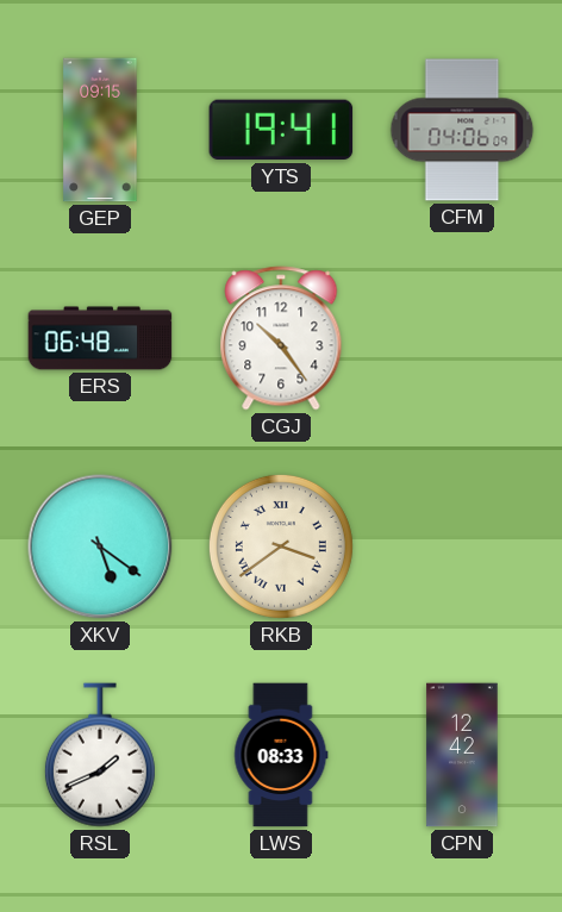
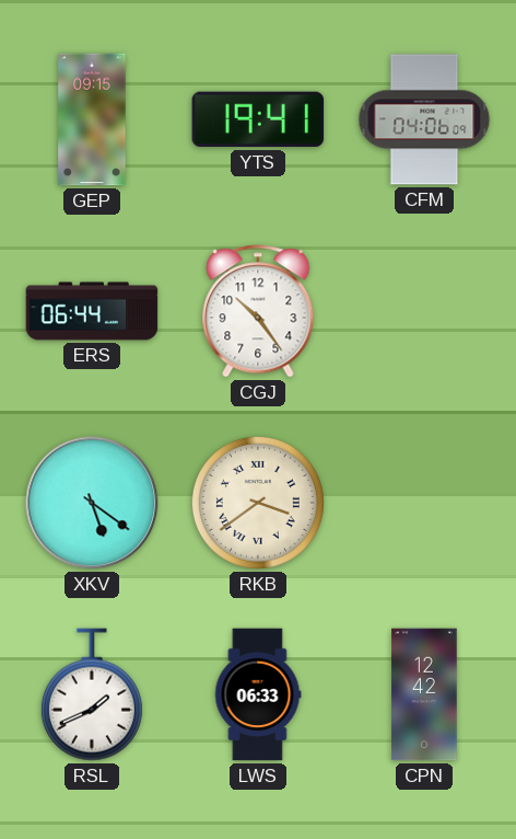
ERS: 06:48 -> 06:44 (92, 311)
LWS: 08:33 -> 06:33 (258, 694)
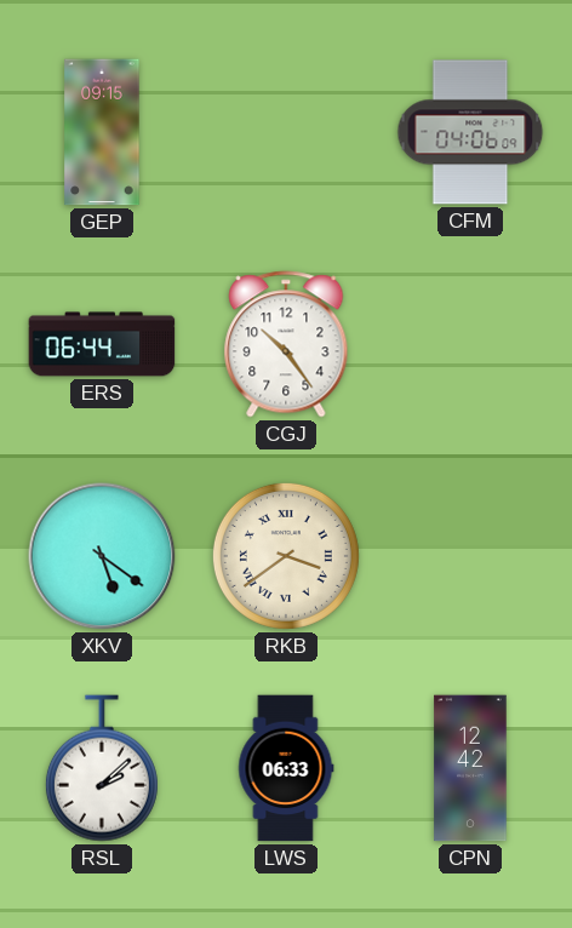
YTS: 19:41 -> none (258, 119)
RSL: 1:41 -> 2:08 (102, 768)
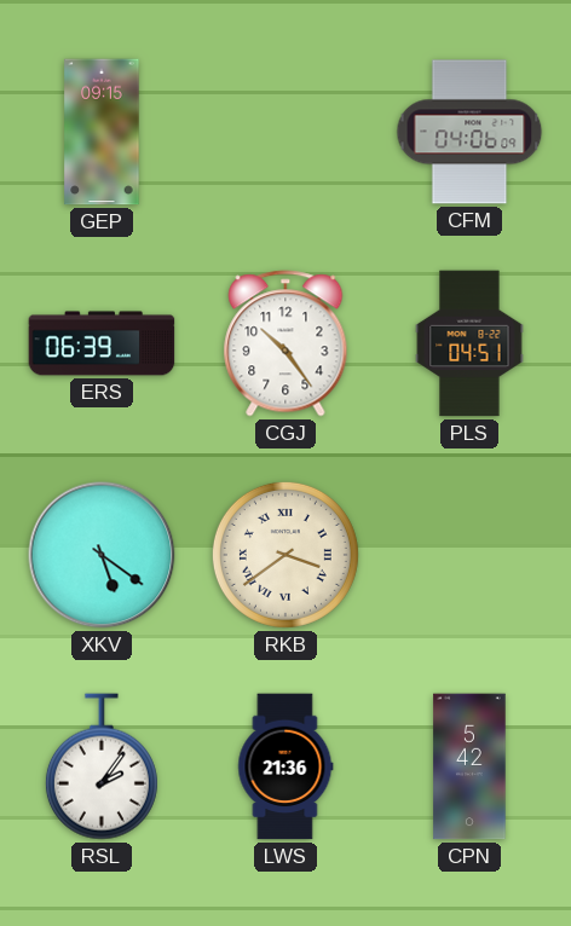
ERS: 06:44 -> 06:39 (102, 343)
PLS: none -> 04:51 (469, 343)
RSL: 2:08 -> 2:06 (102, 766)
LWS: 06:33 -> 21:36 (285, 766)
CPN: 12:42 -> 5:42 (469, 766)
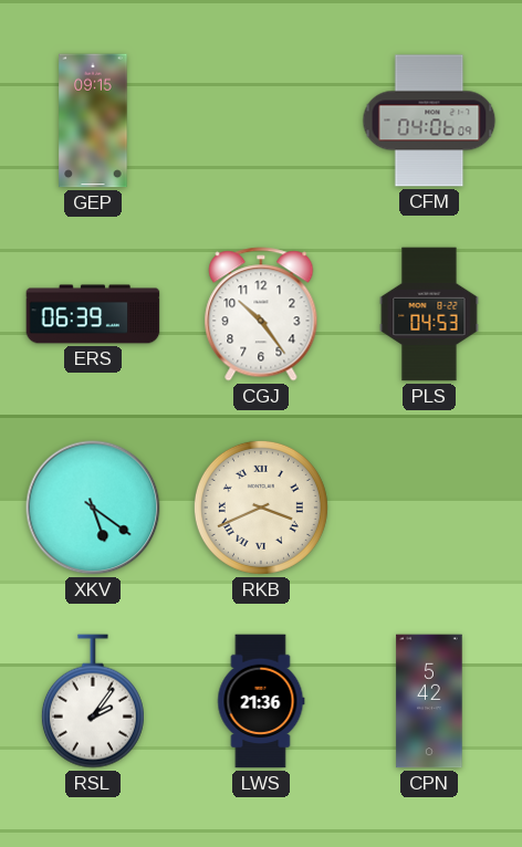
PLS: 04:51 -> 04:53 (429, 314)
RKB: 3:39 -> 3:41 (261, 508)
